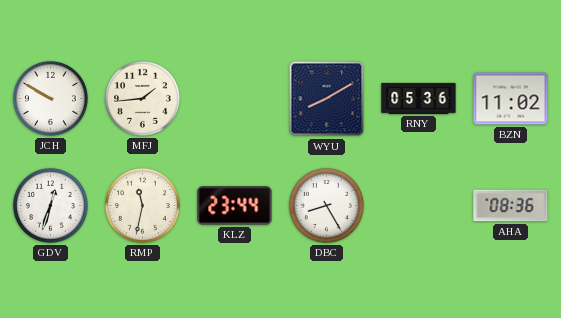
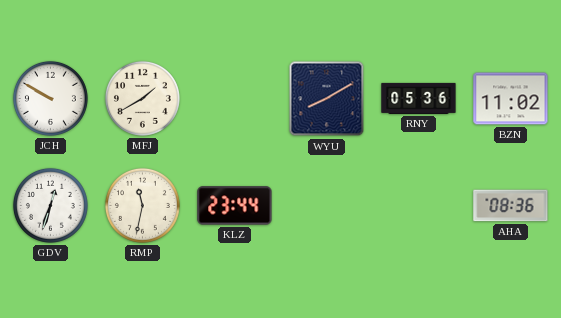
MFJ: 1:44 -> 1:40 (142, 98)
DBC: 8:25 -> none (326, 205)
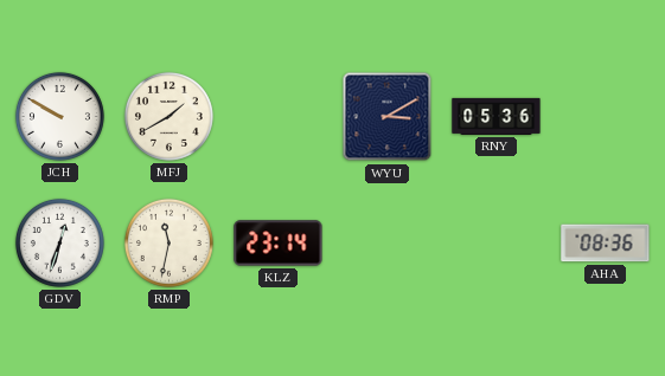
WYU: 8:10 -> 3:10 (388, 117)
BZN: 11:02 -> none (511, 99)
KLZ: 23:44 -> 23:14 (279, 244)
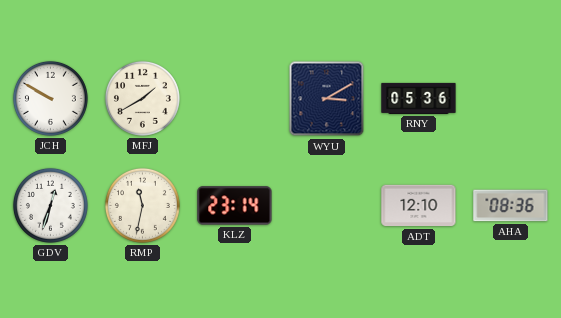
ADT: none -> 12:10 (419, 206)
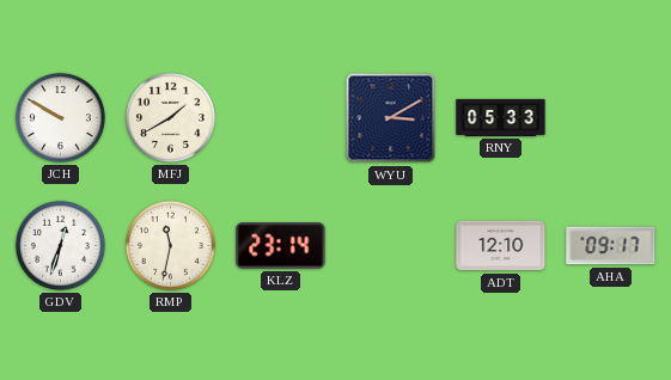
RNY: 05:36 -> 05:33 (501, 117)
AHA: 08:36 -> 09:17 (611, 246)
